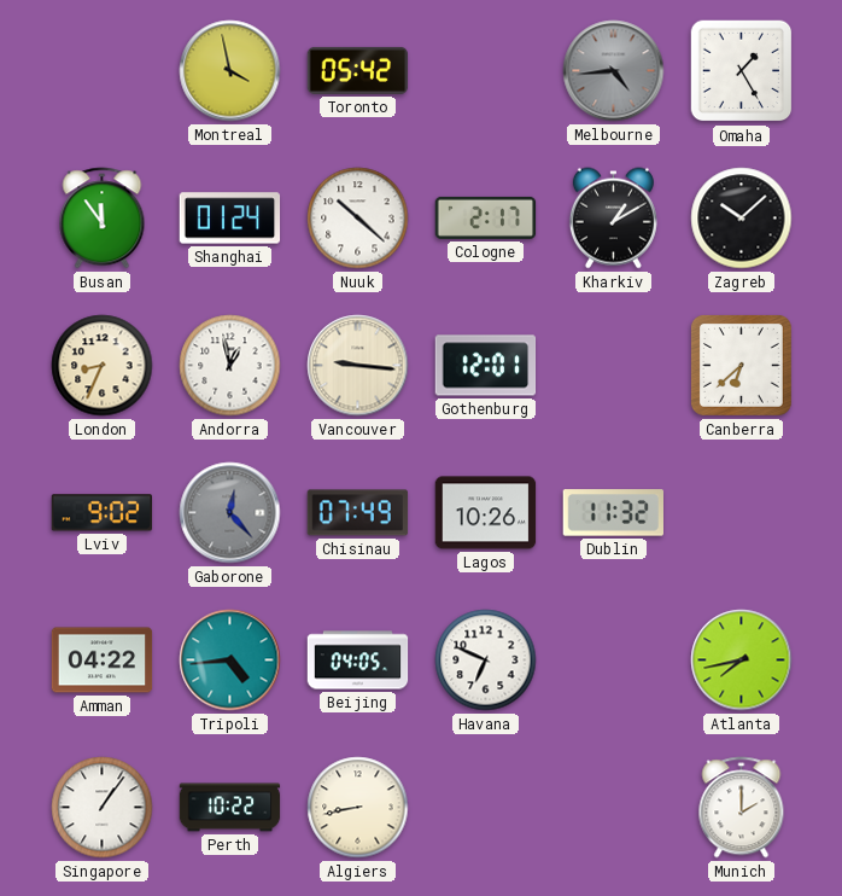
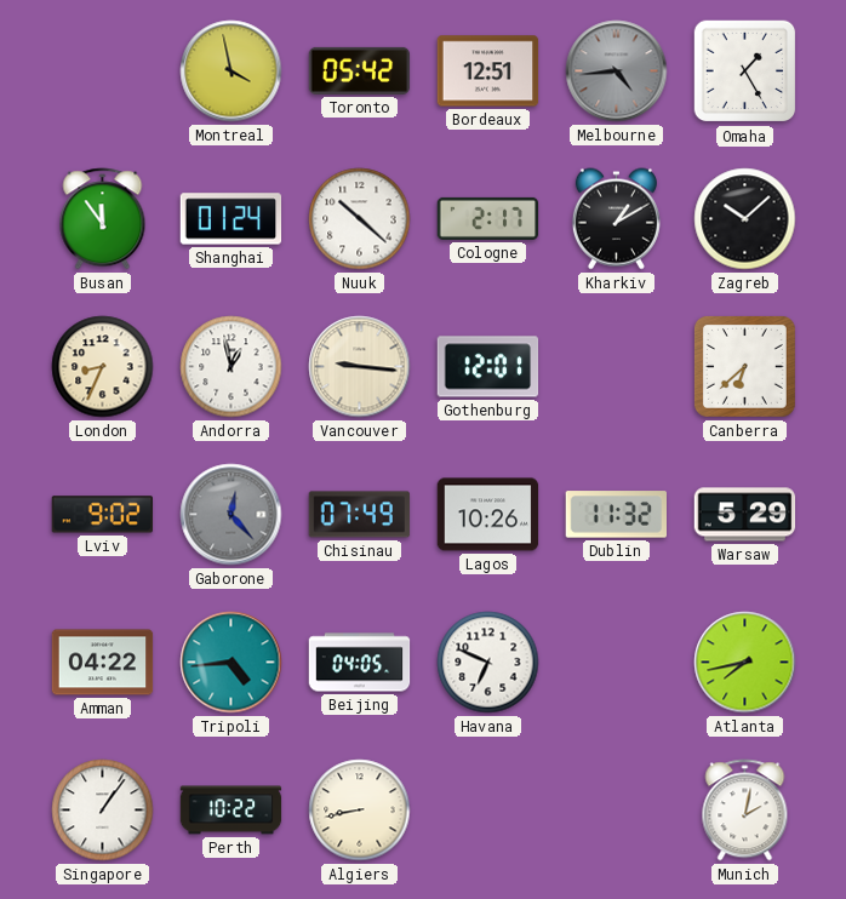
Bordeaux: none -> 12:51 (488, 71)
Warsaw: none -> 5:29 (745, 515)
Munich: 2:00 -> 2:02 (745, 811)
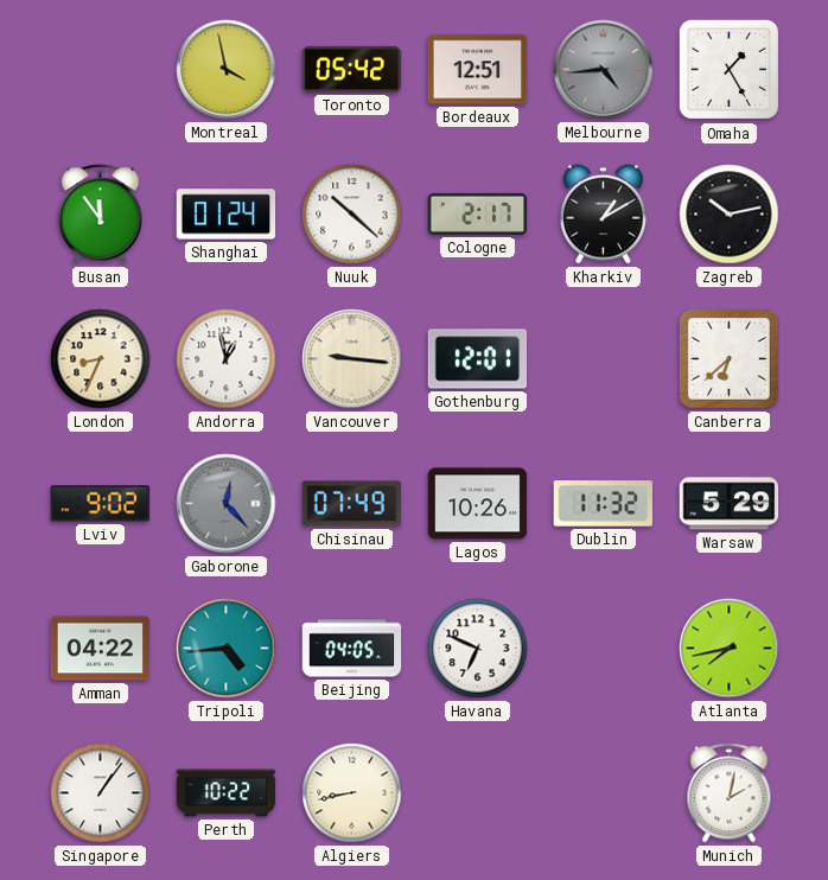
Zagreb: 10:08 -> 10:13 (730, 215)
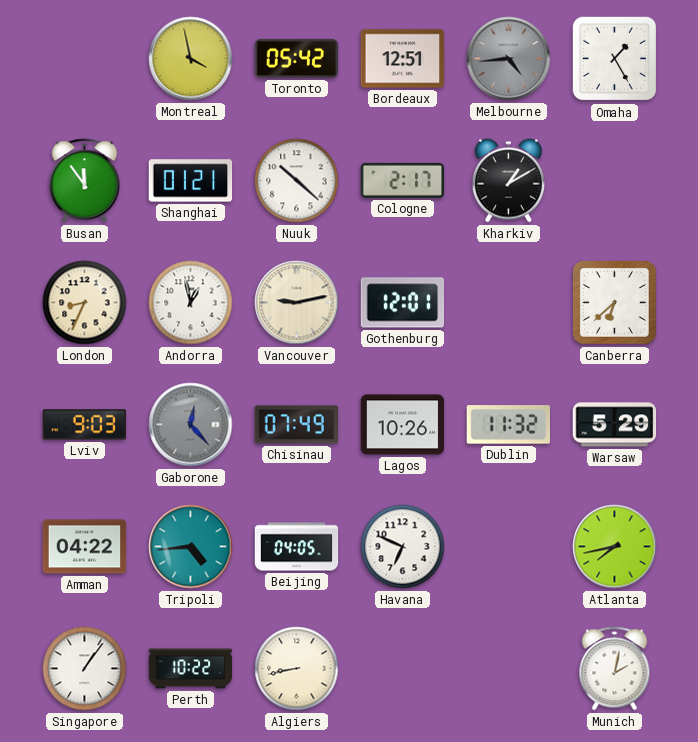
Shanghai: 01:24 -> 01:21 (191, 181)
Zagreb: 10:13 -> none (730, 215)
Vancouver: 9:16 -> 9:13 (297, 303)
Lviv: 9:02 -> 9:03 (85, 425)
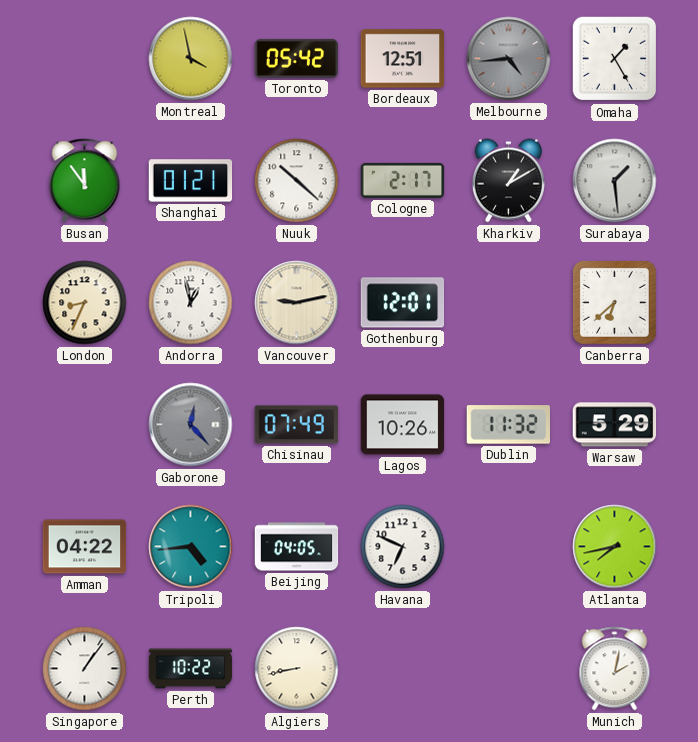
Surabaya: none -> 1:29 (615, 181)
Lviv: 9:03 -> none (85, 425)
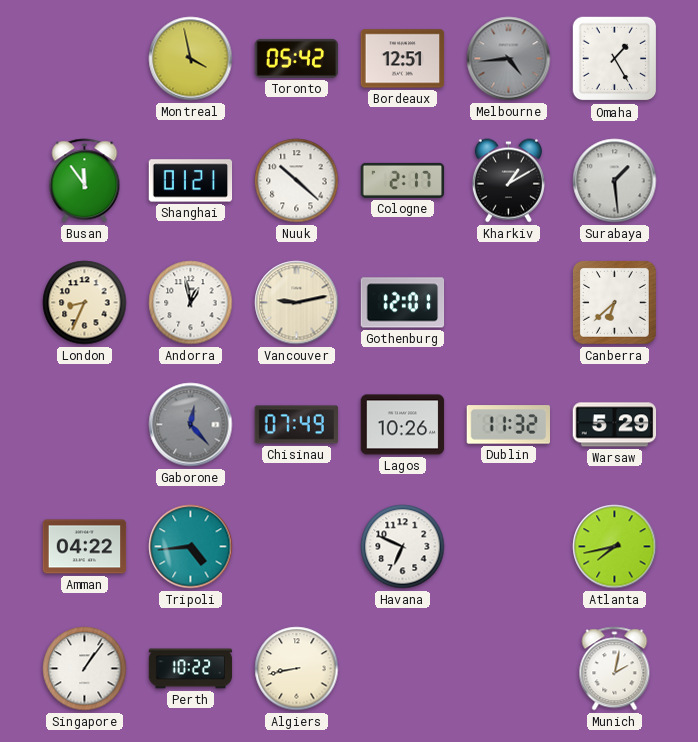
Beijing: 04:05 -> none (297, 547)
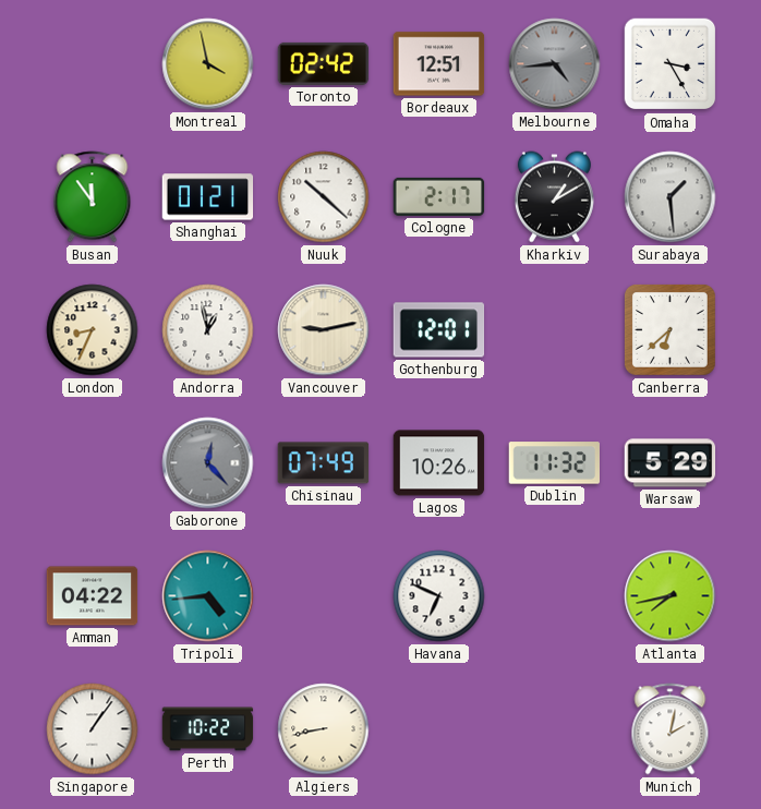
Toronto: 05:42 -> 02:42 (324, 63)
Omaha: 1:25 -> 3:25 (671, 64)
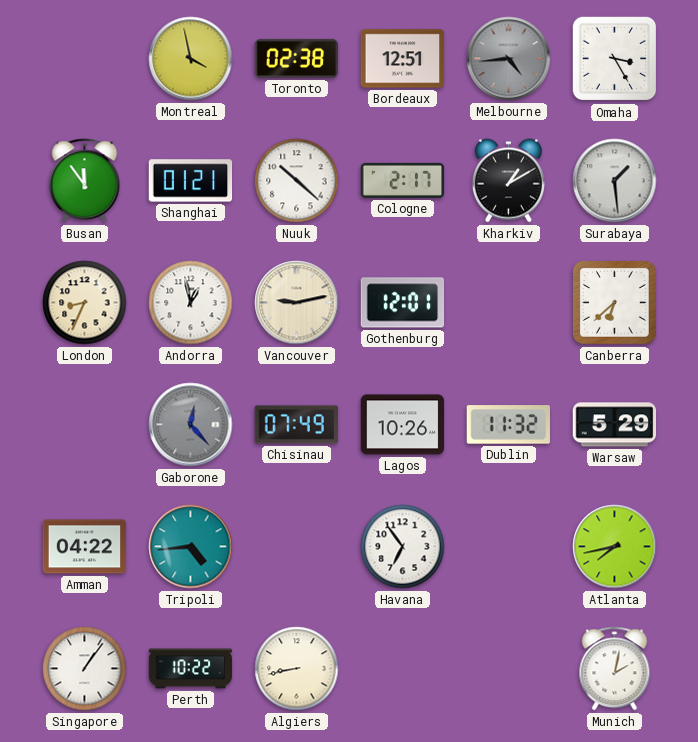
Toronto: 02:42 -> 02:38 (297, 58)
Havana: 6:49 -> 6:54 (403, 547)
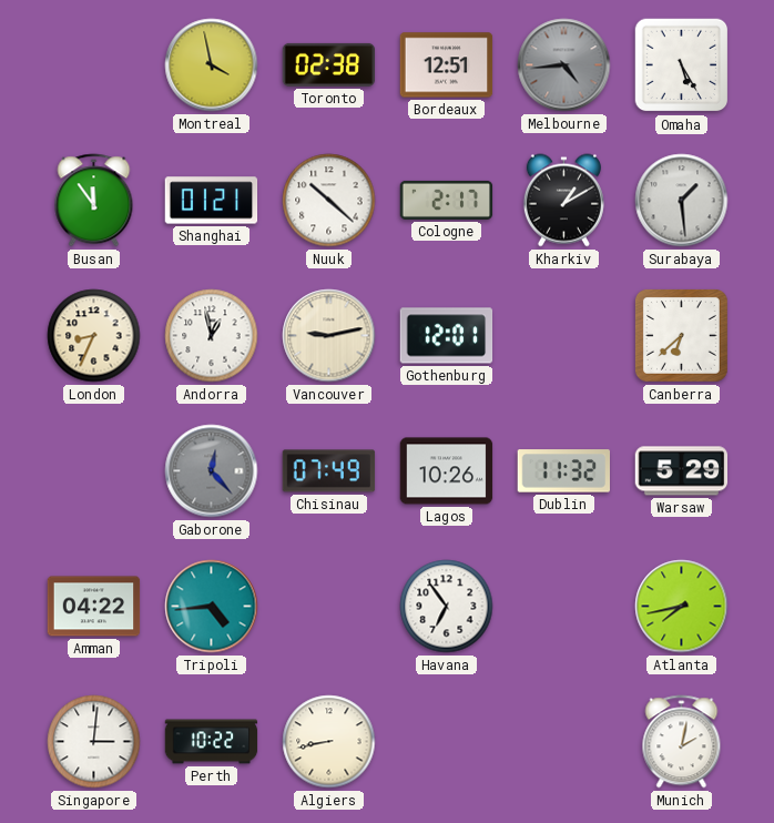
Omaha: 3:25 -> 5:25 (682, 65)
Singapore: 1:06 -> 3:01 (94, 742)
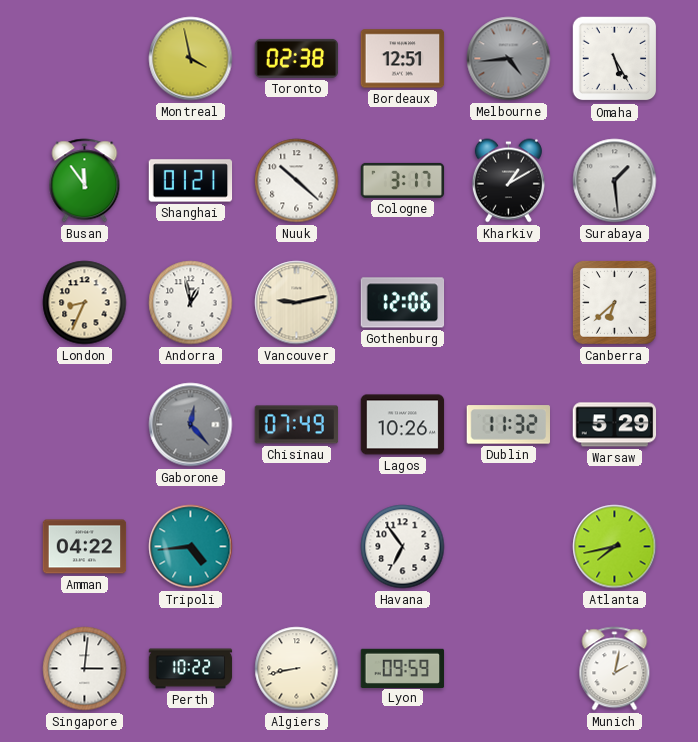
Cologne: 2:17 -> 3:17 (403, 180)
Gothenburg: 12:01 -> 12:06 (403, 303)
Lyon: none -> 09:59 (403, 668)
